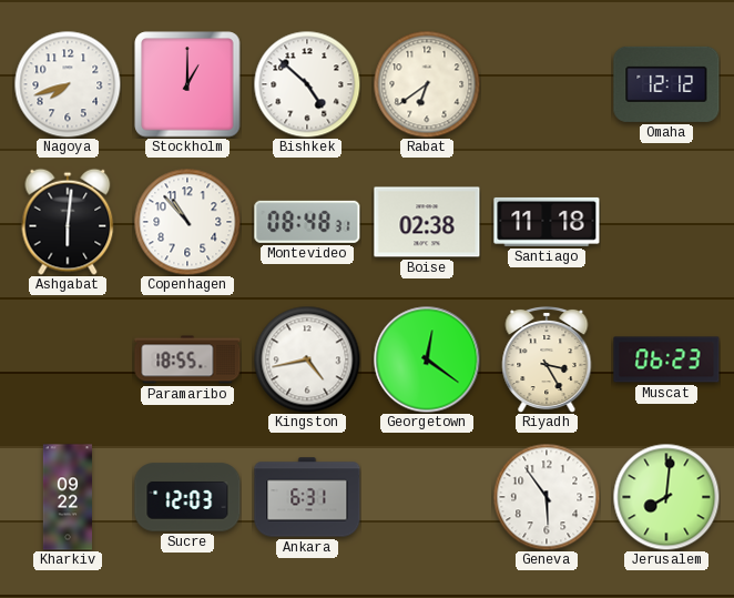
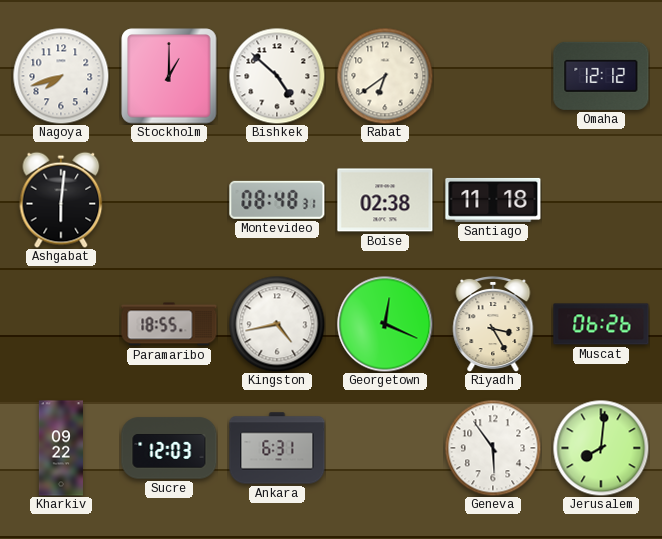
Copenhagen: 10:53 -> none (187, 222)
Georgetown: 12:21 -> 12:19 (385, 324)
Muscat: 06:23 -> 06:26 (601, 324)
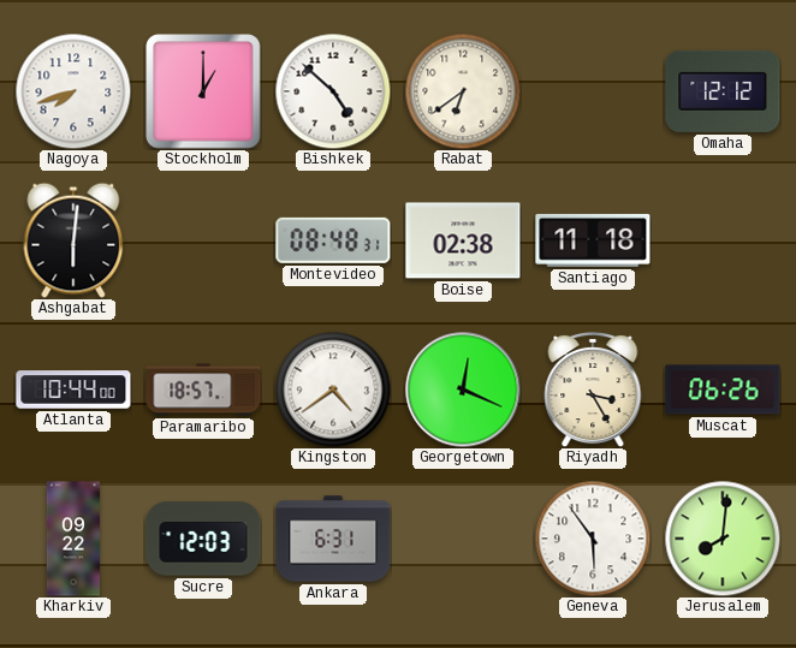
Atlanta: none -> 10:44 (73, 390)
Paramaribo: 18:55 -> 18:57 (203, 390)
Kingston: 4:43 -> 4:39 (333, 390)
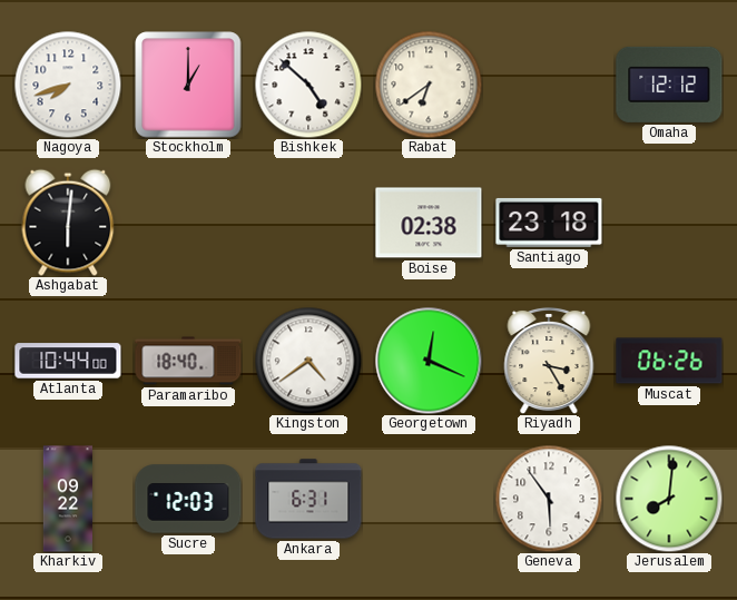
Montevideo: 08:48 -> none (333, 240)
Santiago: 11:18 -> 23:18 (549, 223)
Paramaribo: 18:57 -> 18:40 (188, 361)
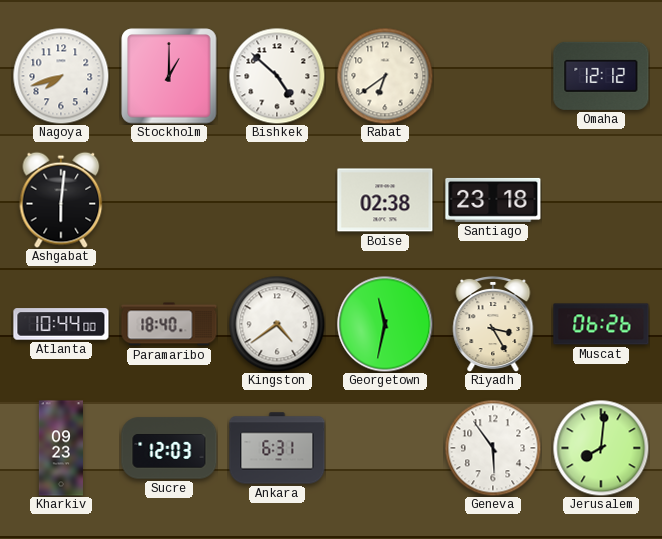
Georgetown: 12:19 -> 11:32 (385, 324)
Kharkiv: 09:22 -> 09:23 (61, 448)
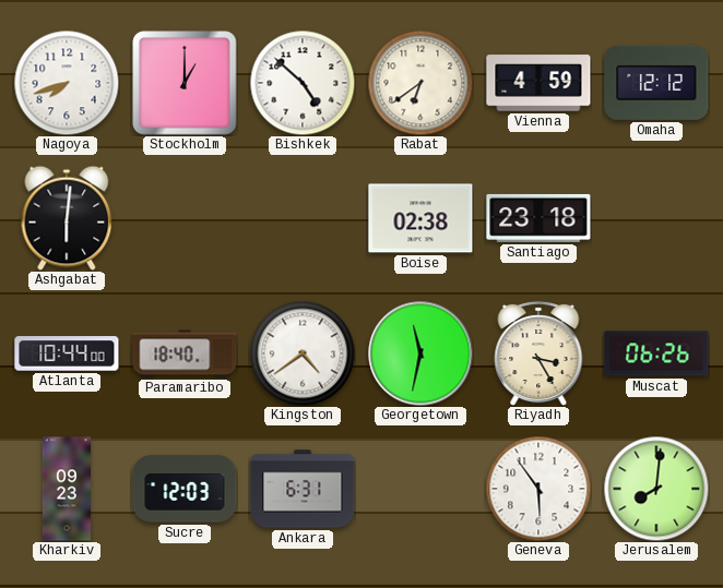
Vienna: none -> 4:59 (538, 83)
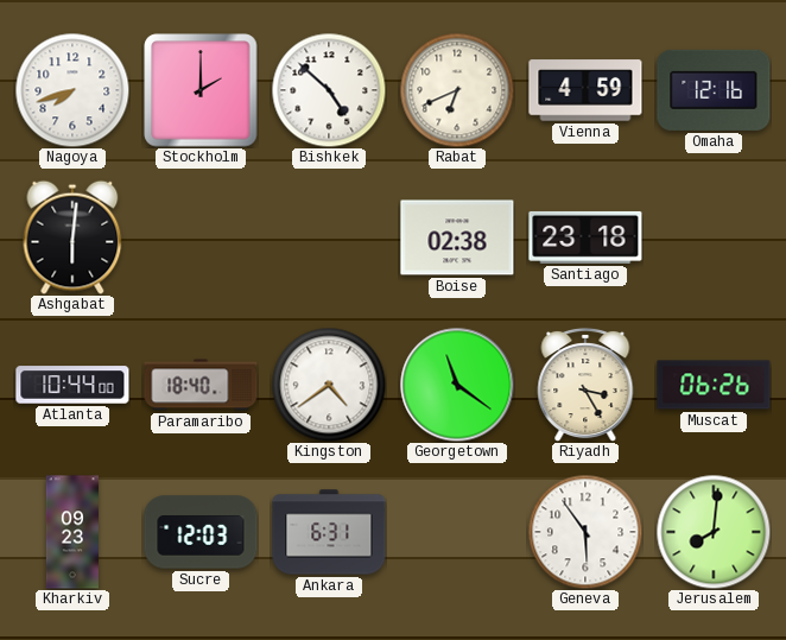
Stockholm: 1:00 -> 2:00 (201, 90)
Rabat: 6:39 -> 6:41 (457, 90)
Omaha: 12:12 -> 12:16 (714, 90)
Georgetown: 11:32 -> 11:21 (457, 385)
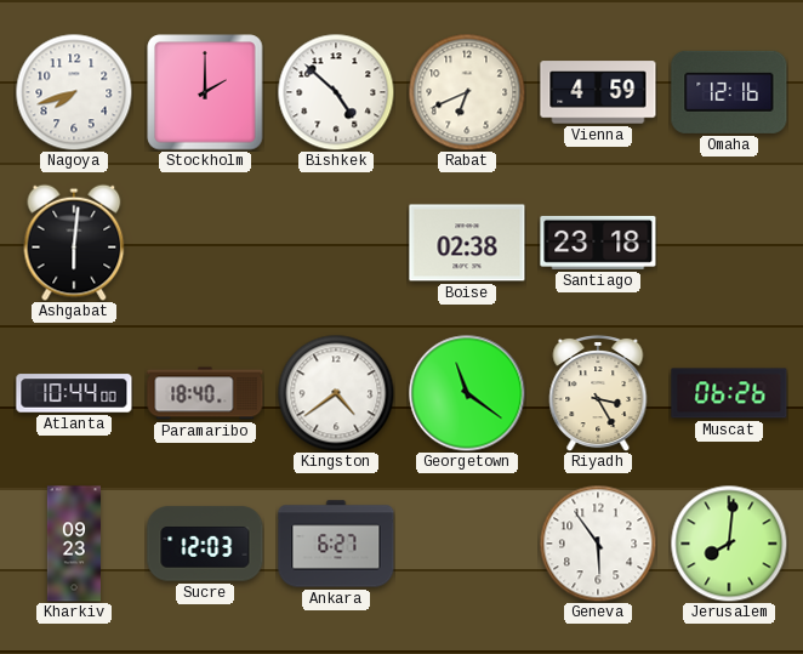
Ankara: 6:31 -> 6:27 (336, 544)
